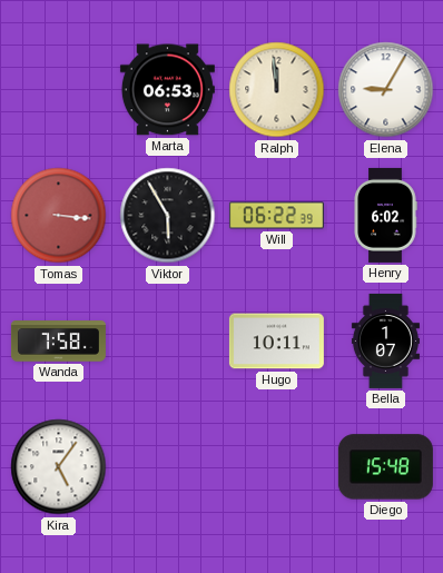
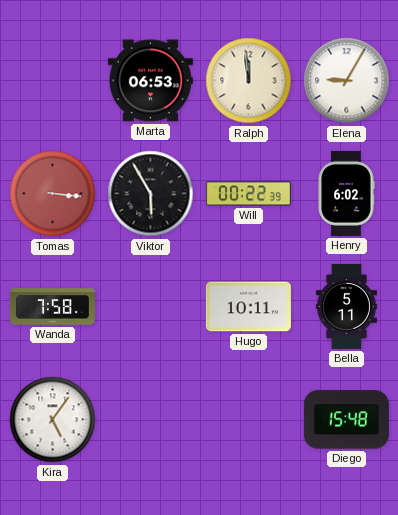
Will: 06:22 -> 00:22 (248, 194)
Bella: 1:07 -> 5:11 (346, 306)
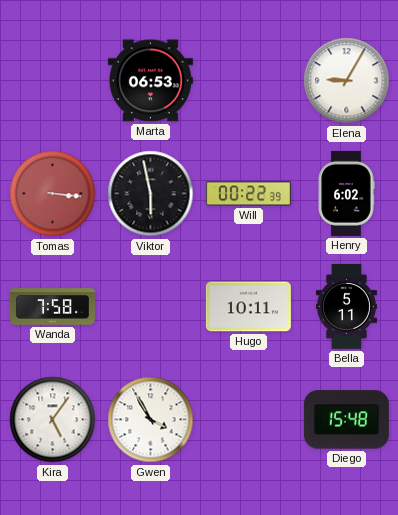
Ralph: 11:59 -> none (249, 81)
Viktor: 5:55 -> 5:58 (151, 194)
Gwen: none -> 3:55 (151, 420)
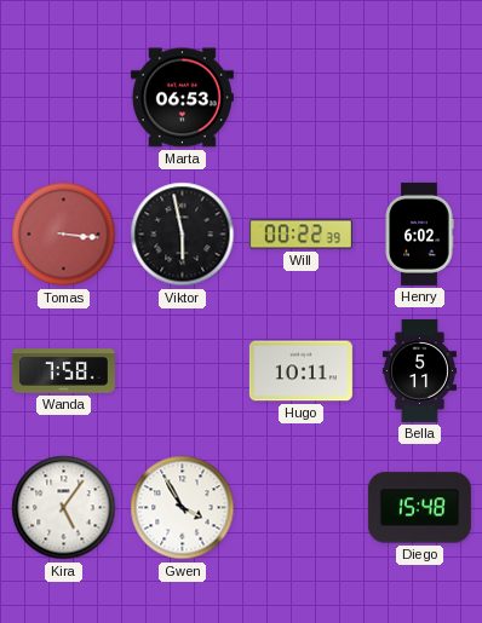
Elena: 9:05 -> none (347, 81)
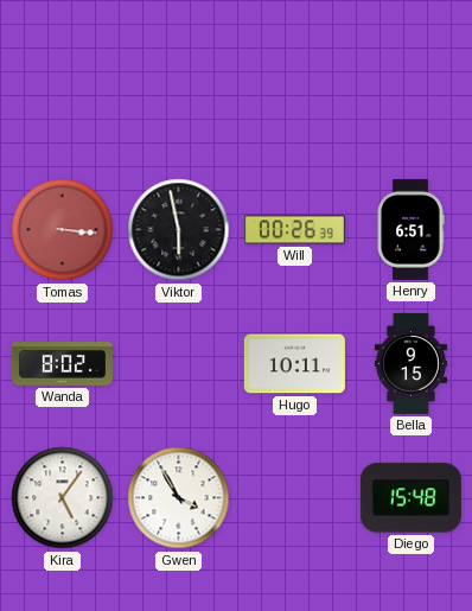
Marta: 06:53 -> none (182, 98)
Will: 00:22 -> 00:26 (294, 230)
Henry: 6:02 -> 6:51 (410, 229)
Wanda: 7:58 -> 8:02 (62, 364)
Bella: 5:11 -> 9:15 (410, 363)
